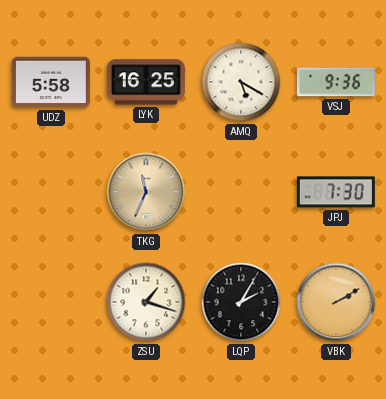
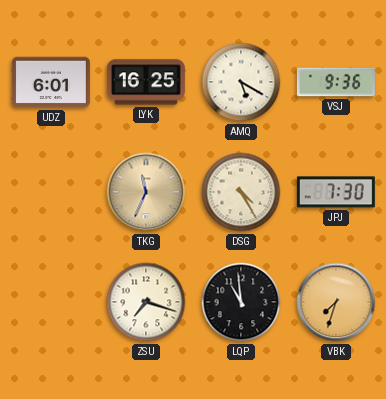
UDZ: 5:58 -> 6:01 (51, 82)
DSG: none -> 4:25 (241, 192)
ZSU: 1:18 -> 7:18 (146, 302)
LQP: 2:05 -> 10:59 (241, 302)
VBK: 2:10 -> 7:33 (336, 302)
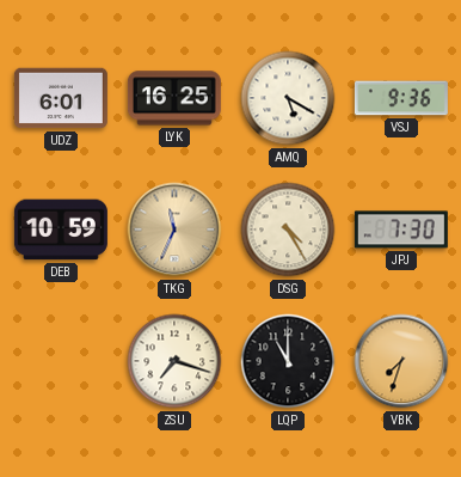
DEB: none -> 10:59 (61, 230)
LQP: 10:59 -> 11:00 (288, 361)
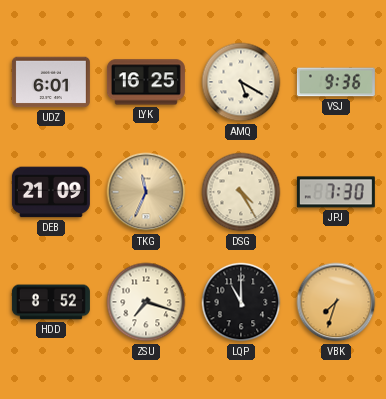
DEB: 10:59 -> 21:09 (51, 192)
HDD: none -> 8:52 (51, 302)
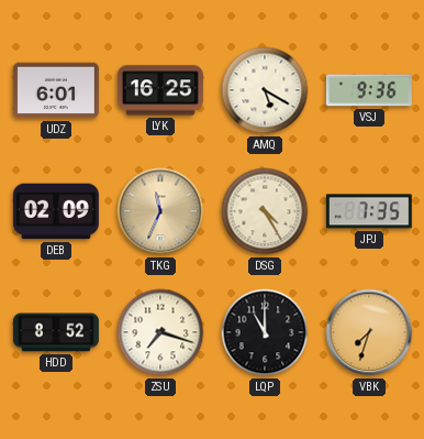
DEB: 21:09 -> 02:09 (56, 211)
JPJ: 7:30 -> 7:35 (369, 211)
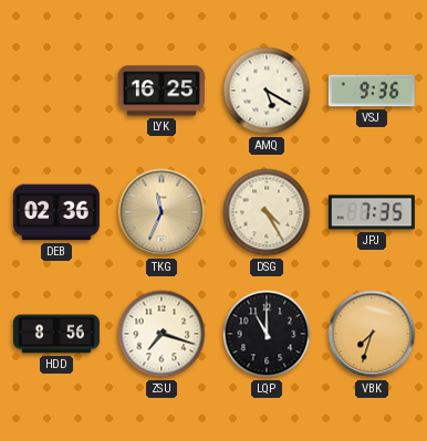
UDZ: 6:01 -> none (56, 90)
DEB: 02:09 -> 02:36 (56, 212)
HDD: 8:52 -> 8:56 (56, 334)
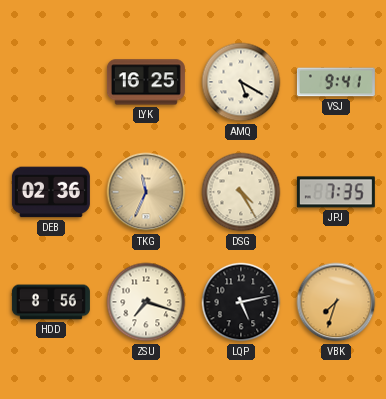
VSJ: 9:36 -> 9:41 (336, 82)
LQP: 11:00 -> 5:13 (241, 302)
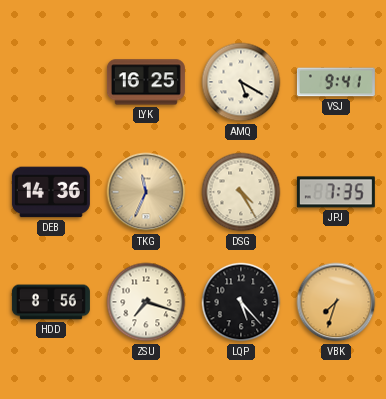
DEB: 02:36 -> 14:36 (51, 192)
LQP: 5:13 -> 5:23 (241, 302)
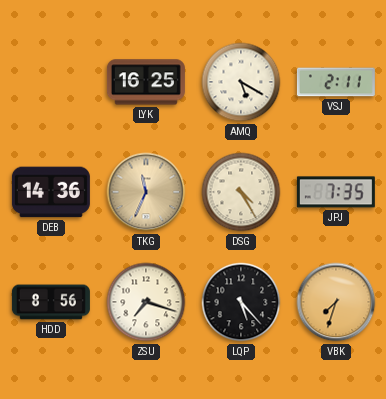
VSJ: 9:41 -> 2:11 (336, 82)
